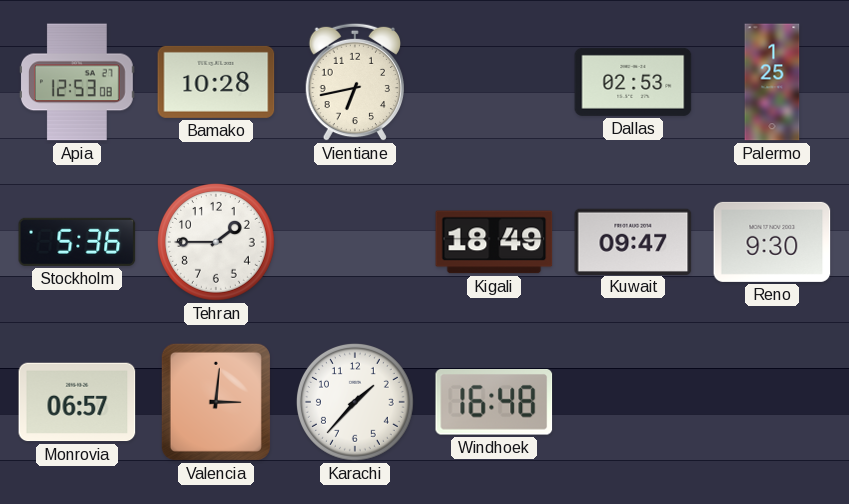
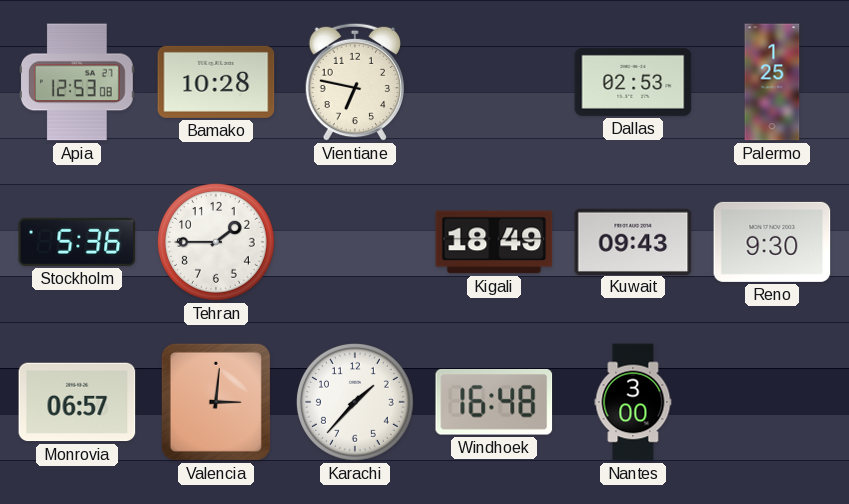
Vientiane: 6:43 -> 6:47 (354, 82)
Kuwait: 09:47 -> 09:43 (633, 241)
Nantes: none -> 3:00 (633, 402)
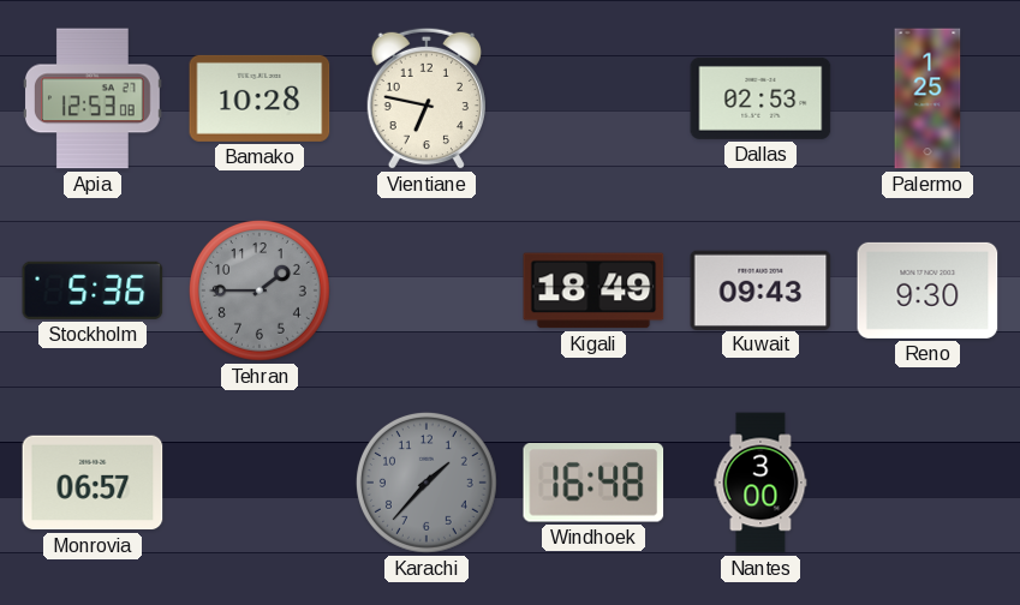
Tehran dial: white -> grey (260, 290)
Valencia: 3:01 -> none (216, 402)
Karachi dial: white -> grey (427, 483)
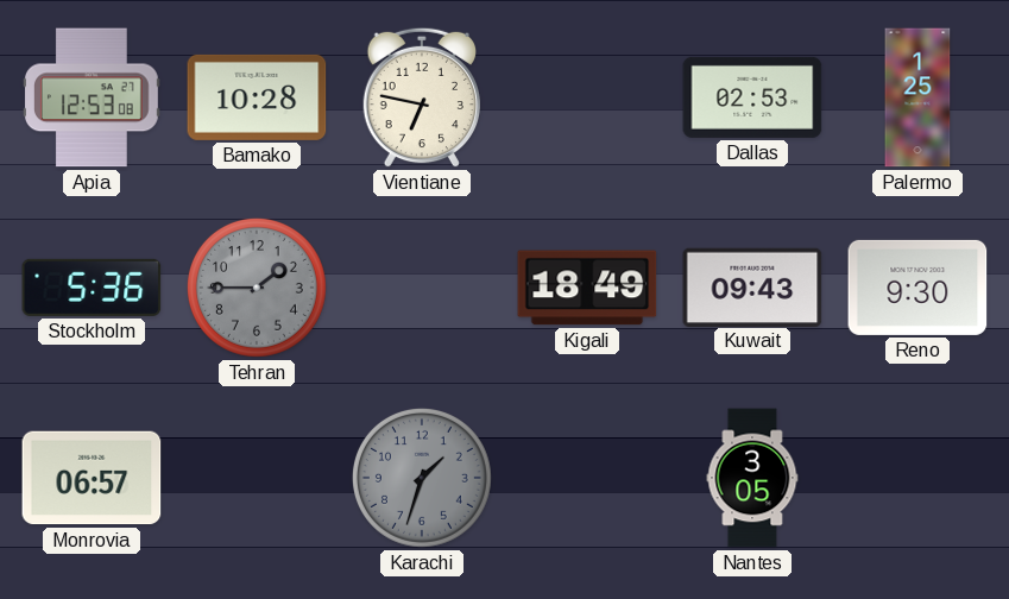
Karachi: 1:37 -> 1:33 (422, 478)
Windhoek: 16:48 -> none (593, 483)
Nantes: 3:00 -> 3:05 (752, 478)
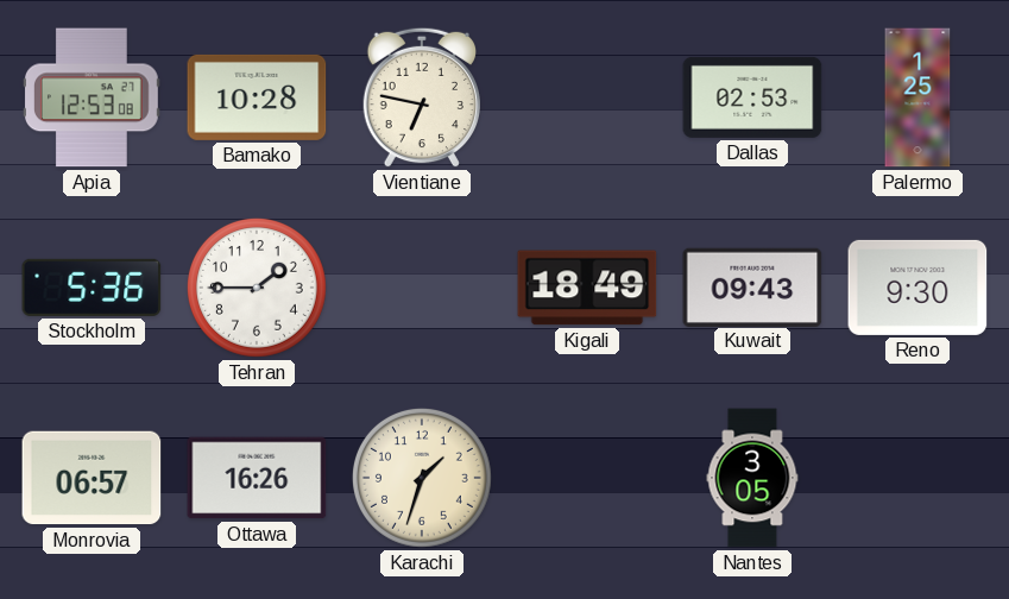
Tehran dial: grey -> white (257, 288)
Ottawa: none -> 16:26 (257, 478)
Karachi dial: grey -> cream (422, 478)
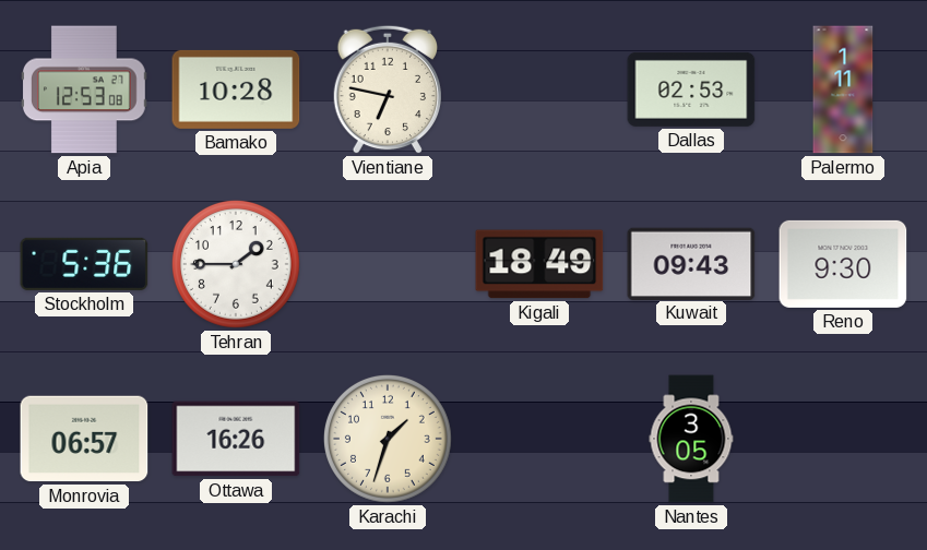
Palermo: 1:25 -> 1:11 (843, 89)
